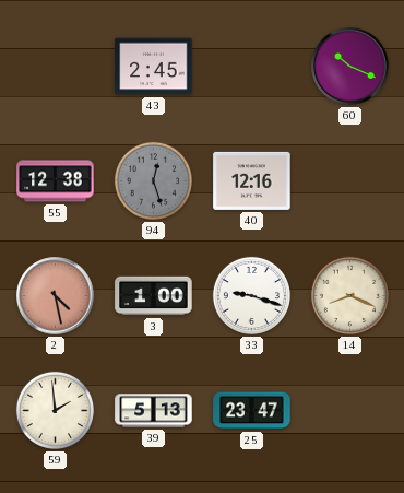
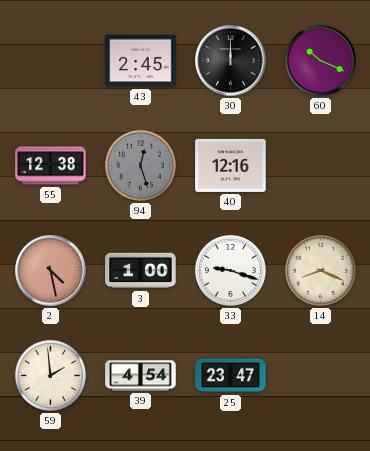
30: none -> 12:00 (231, 61)
39: 5:13 -> 4:54 (141, 376)
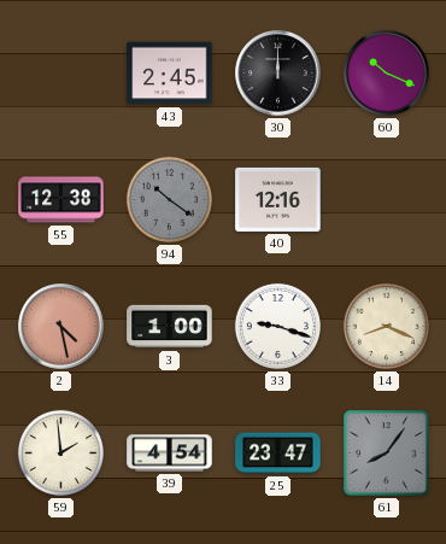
94: 12:27 -> 10:21 (169, 199)
61: none -> 8:06 (387, 454)
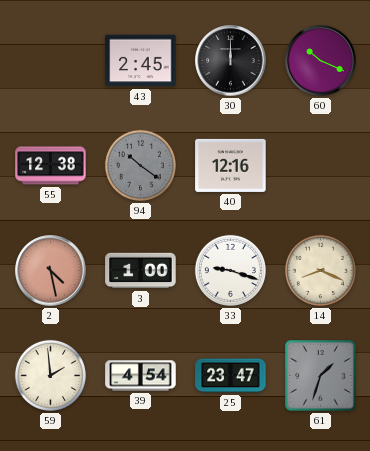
61: 8:06 -> 1:33 (321, 376)
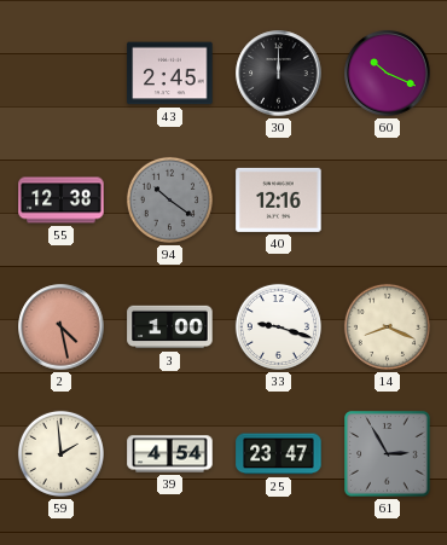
61: 1:33 -> 2:55 (388, 454)
